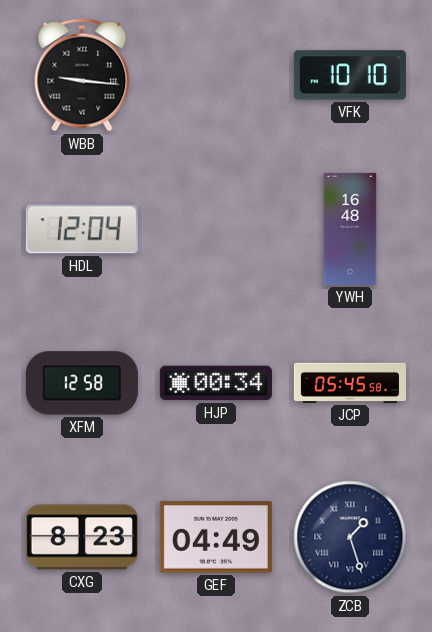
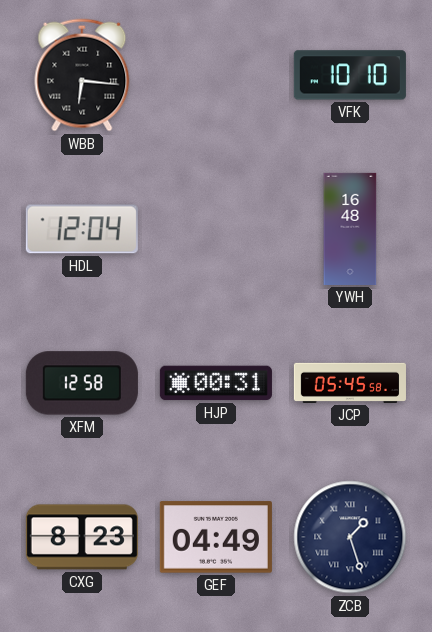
WBB: 9:16 -> 6:16 (82, 75)
HJP: 00:34 -> 00:31 (216, 383)
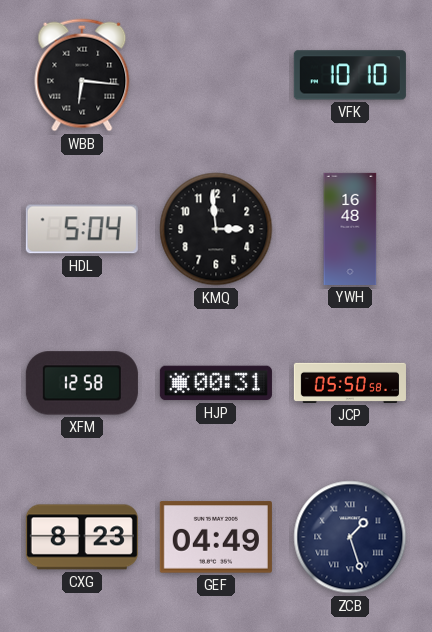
HDL: 12:04 -> 5:04 (82, 229)
KMQ: none -> 2:59 (216, 229)
JCP: 05:45 -> 05:50 (350, 383)
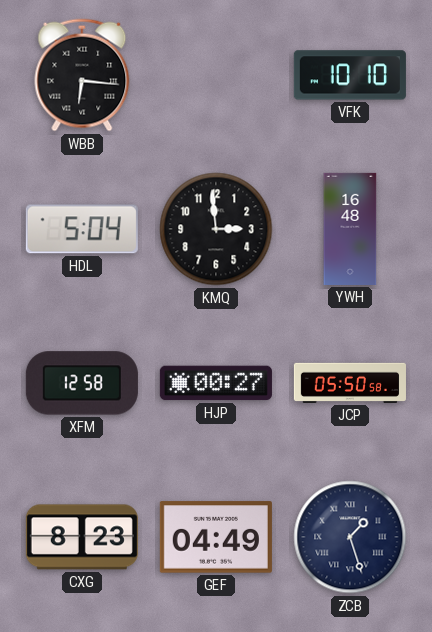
HJP: 00:31 -> 00:27 (216, 383)
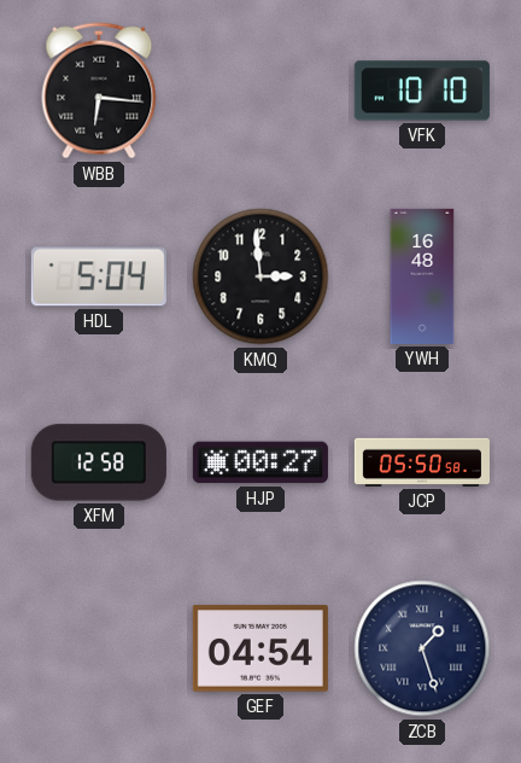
CXG: 8:23 -> none (82, 537)
GEF: 04:49 -> 04:54 (260, 648)
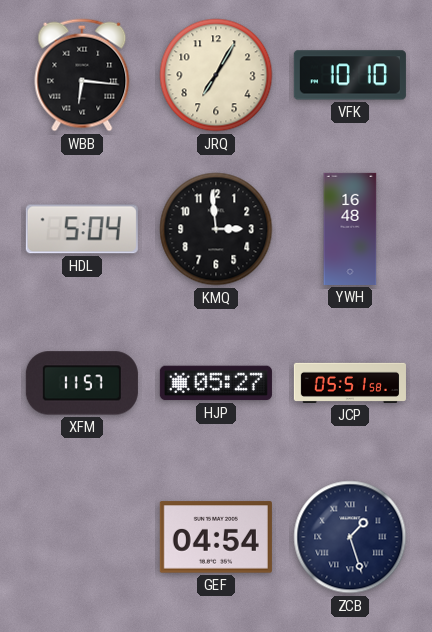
JRQ: none -> 7:05 (216, 75)
XFM: 12:58 -> 11:57 (82, 383)
HJP: 00:27 -> 05:27 (216, 383)
JCP: 05:50 -> 05:51 (350, 383)
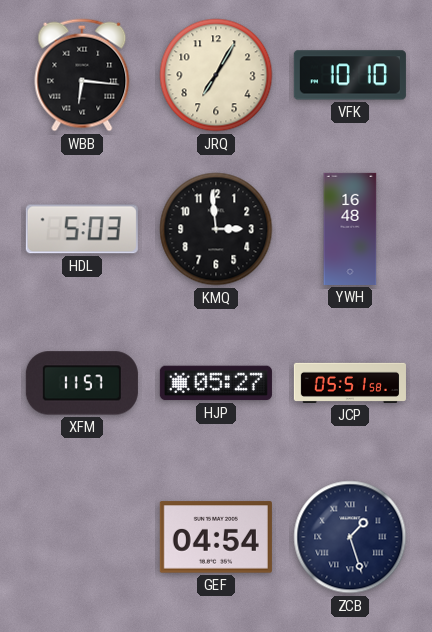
HDL: 5:04 -> 5:03 (82, 229)
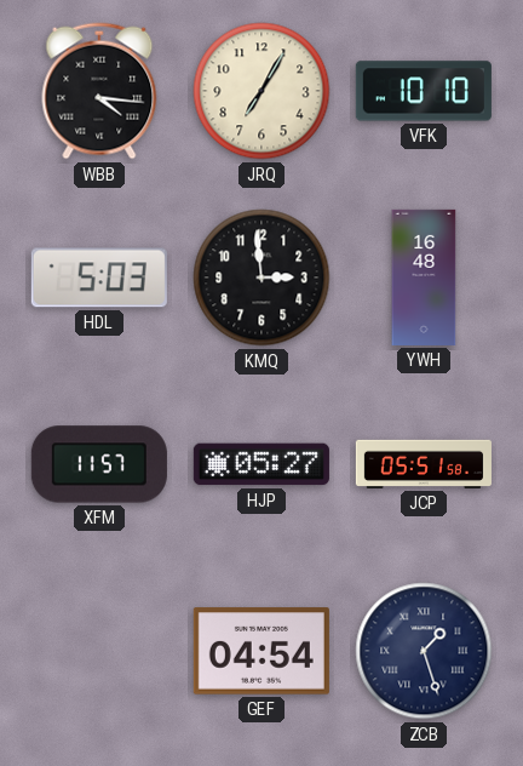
WBB: 6:16 -> 4:16 (99, 91)
